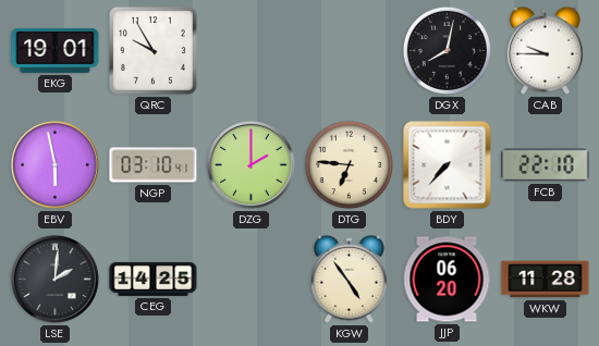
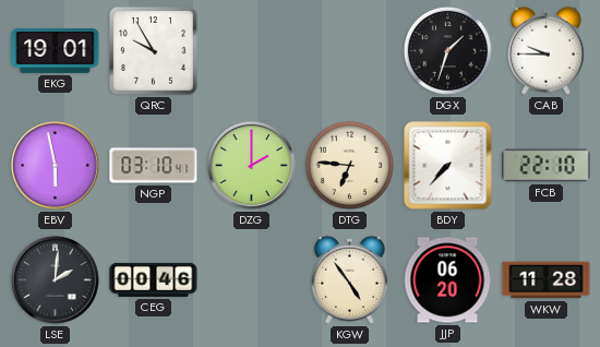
DGX: 8:02 -> 1:33 (447, 50)
CEG: 14:25 -> 00:46 (154, 279)
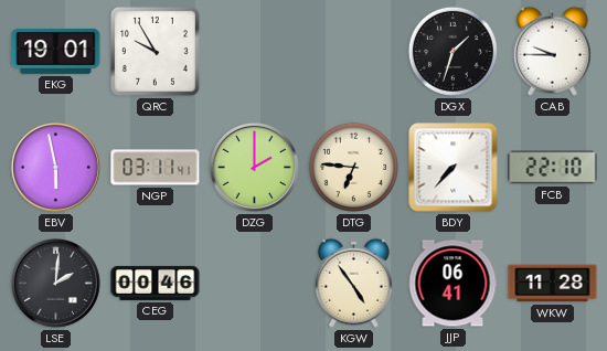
NGP: 03:10 -> 03:11 (156, 168)
JJP: 06:20 -> 06:41 (452, 284)
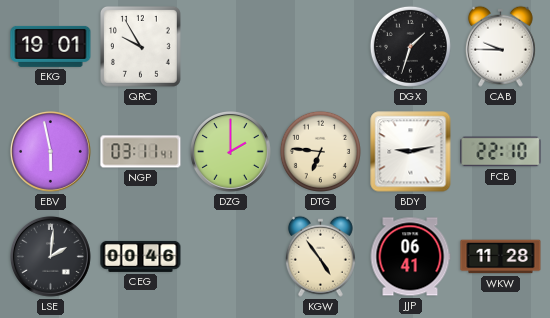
BDY: 7:37 -> 9:13 (411, 152)
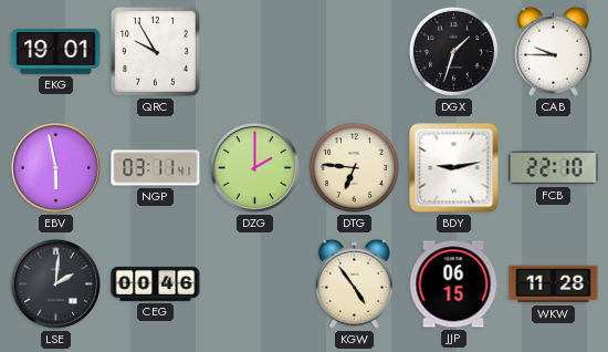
JJP: 06:41 -> 06:15 (453, 284)
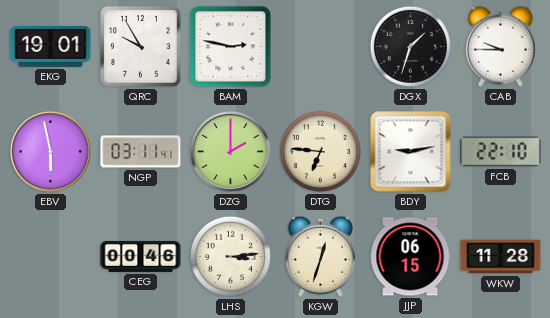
BAM: none -> 2:47 (231, 47)
LSE: 2:01 -> none (55, 283)
LHS: none -> 3:14 (230, 256)
KGW: 4:54 -> 12:33 (320, 256)
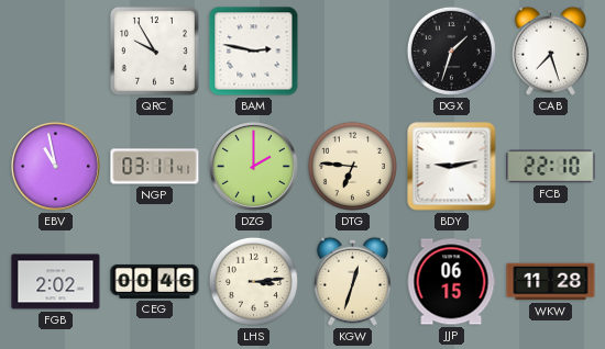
EKG: 19:01 -> none (51, 46)
CAB: 9:45 -> 7:27 (550, 50)
EBV: 5:58 -> 10:58 (55, 166)
FGB: none -> 2:02 (56, 282)
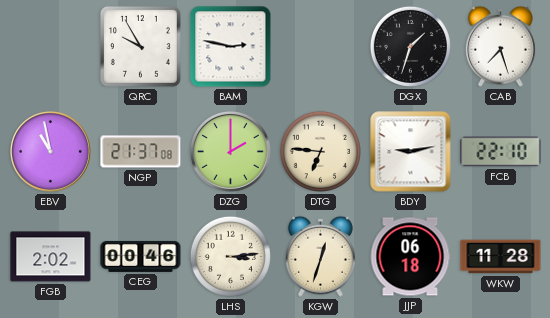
NGP: 03:11 -> 21:37 (141, 152)
JJP: 06:15 -> 06:18 (410, 257)
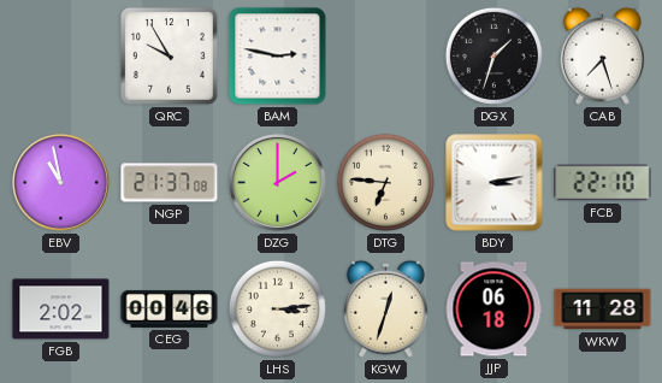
BDY: 9:13 -> 3:13 (495, 183)
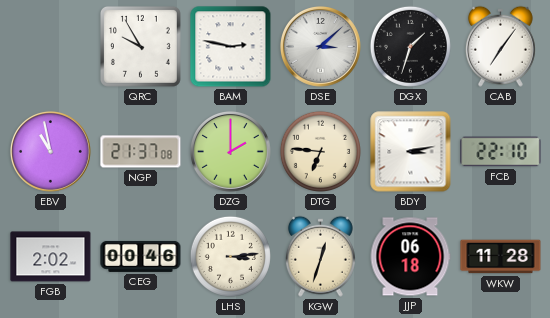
DSE: none -> 3:08 (320, 46)
CAB: 7:27 -> 7:06 (500, 46)
